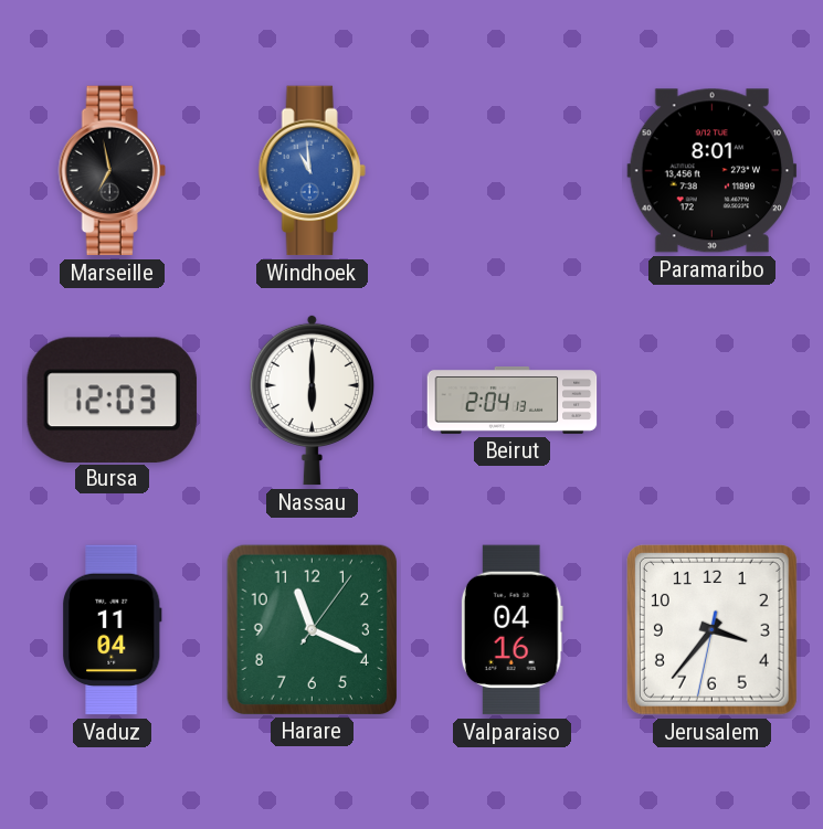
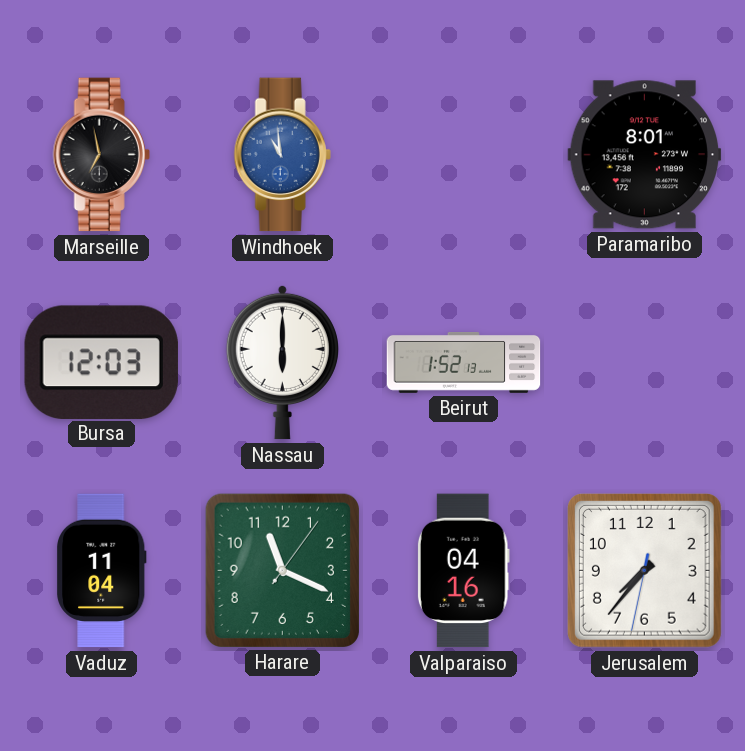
Beirut: 2:04 -> 1:52 (464, 363)
Jerusalem: 3:36 -> 7:36 (644, 570)
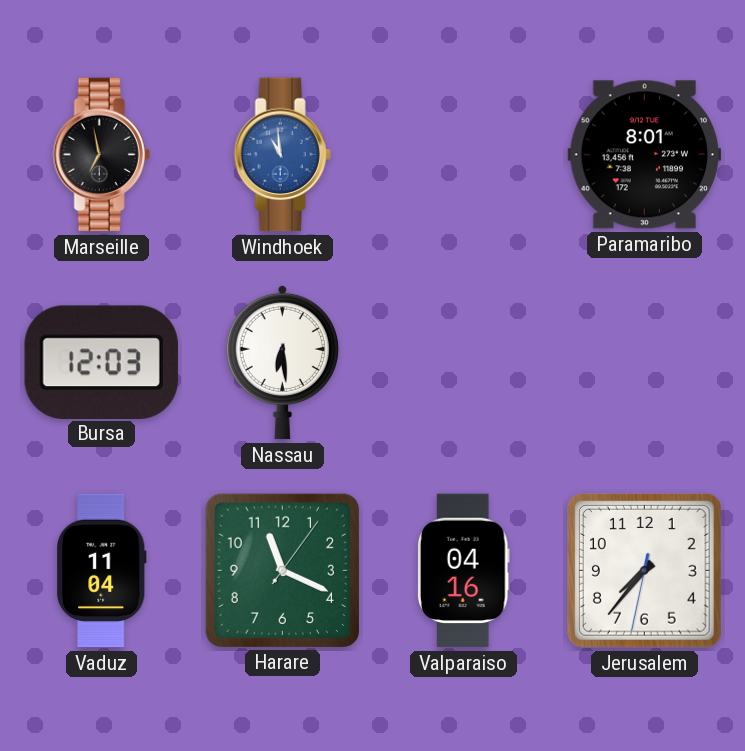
Nassau: 6:00 -> 6:29 (282, 362)
Beirut: 1:52 -> none (464, 363)
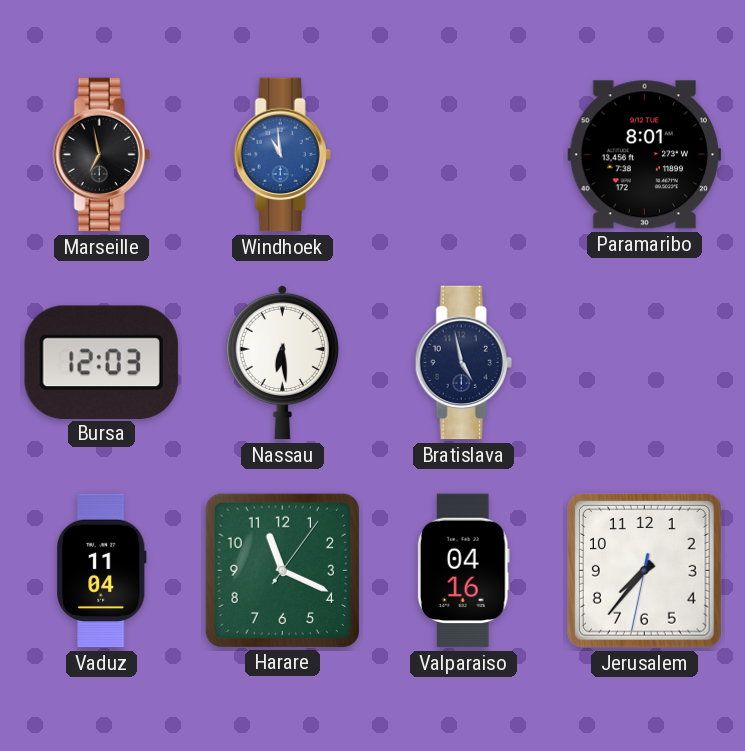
Bratislava: none -> 4:58 (463, 363)
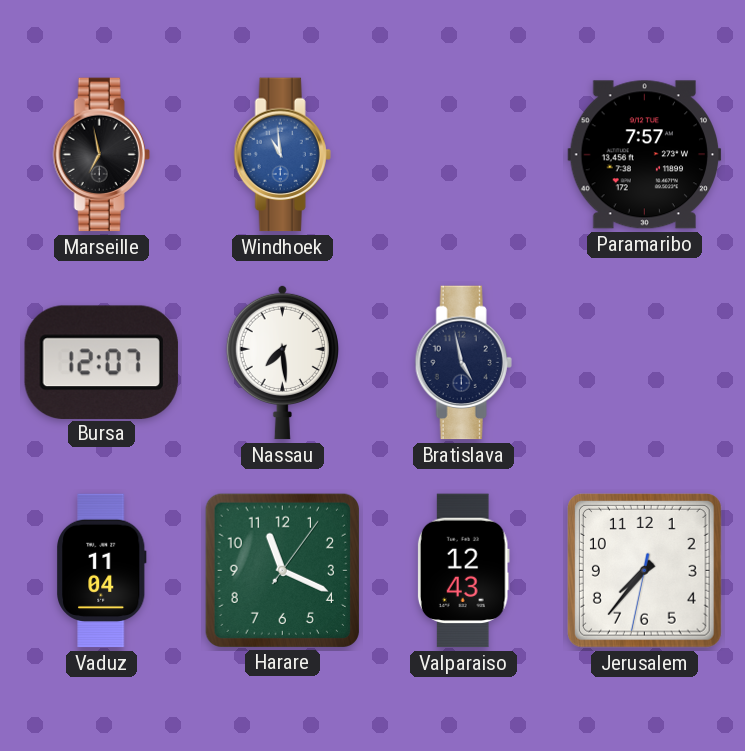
Paramaribo: 8:01 -> 7:57 (645, 155)
Bursa: 12:03 -> 12:07 (101, 362)
Nassau: 6:29 -> 7:29 (282, 362)
Valparaiso: 04:16 -> 12:43 (463, 571)
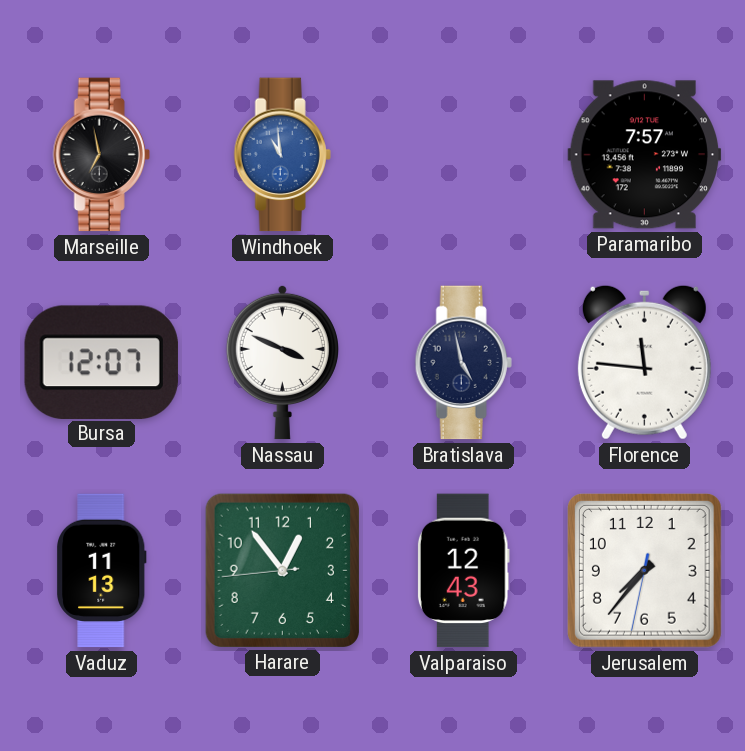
Nassau: 7:29 -> 3:49 (282, 362)
Florence: none -> 11:46 (644, 362)
Vaduz: 11:04 -> 11:13 (102, 571)
Harare: 11:19 -> 12:53 (282, 570)
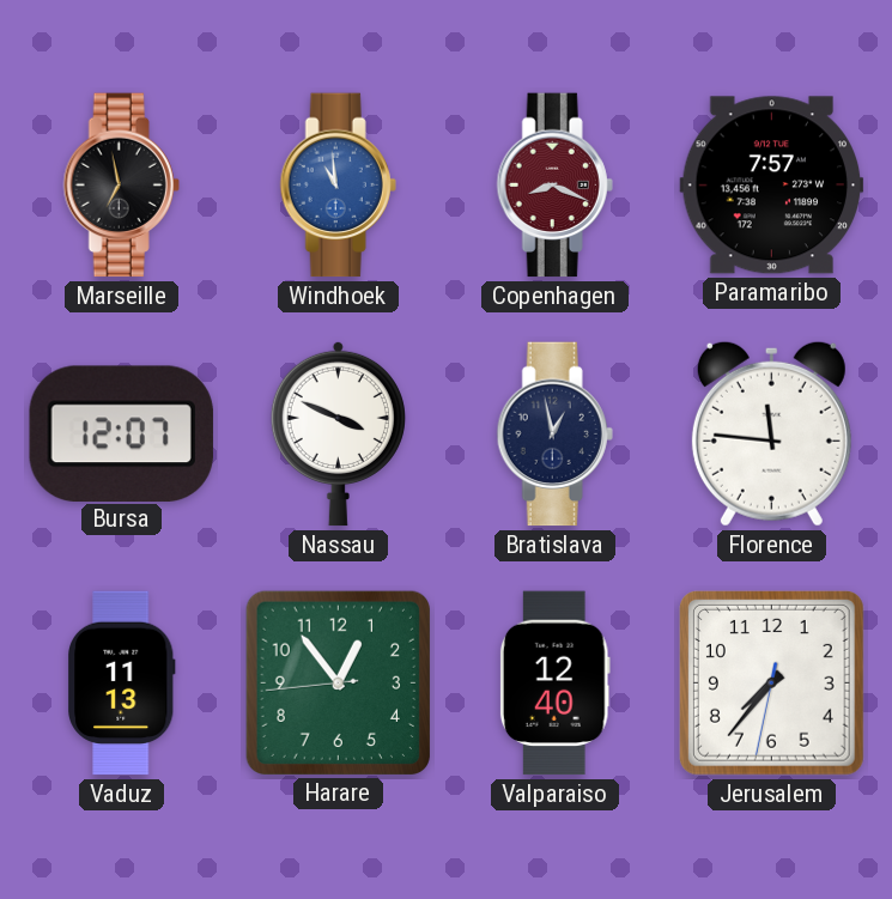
Copenhagen: none -> 8:19 (554, 186)
Bratislava: 4:58 -> 12:58 (554, 435)
Valparaiso: 12:43 -> 12:40 (554, 684)
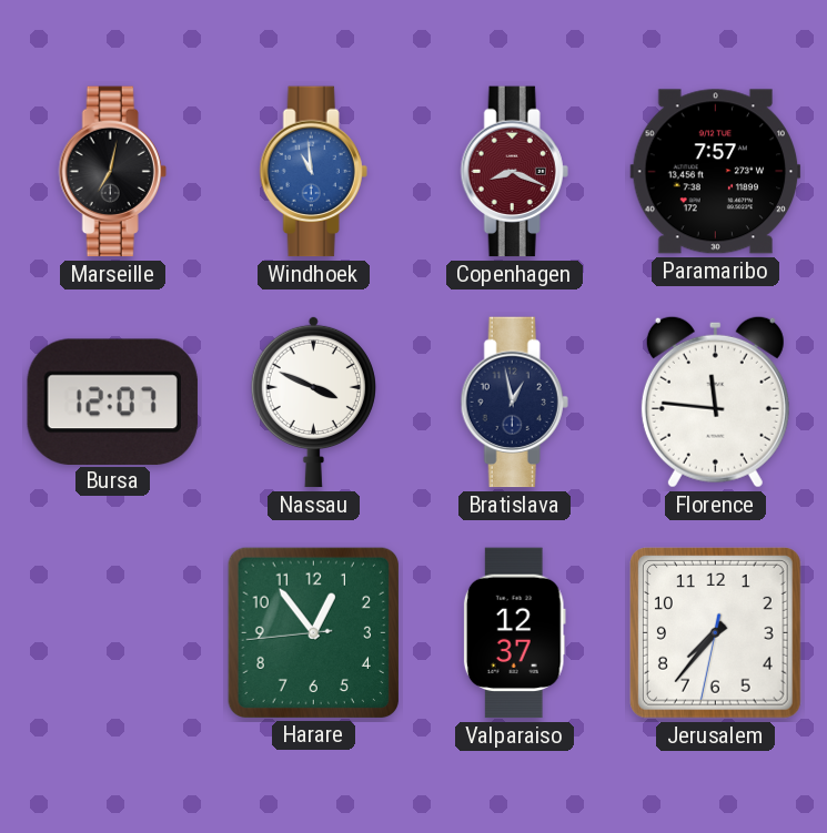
Marseille: 6:58 -> 7:02 (112, 172)
Vaduz: 11:13 -> none (122, 684)
Valparaiso: 12:40 -> 12:37 (514, 633)
